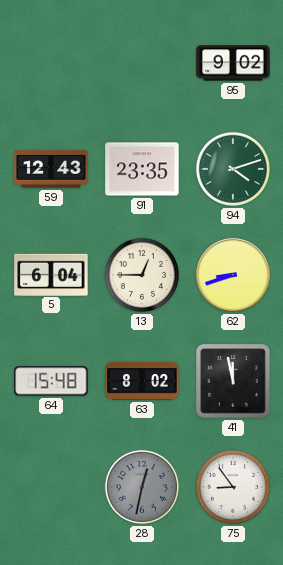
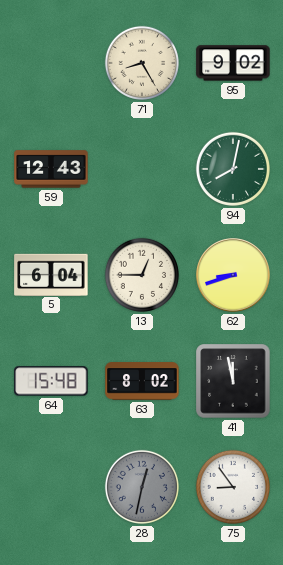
71: none -> 8:25 (142, 63)
91: 23:35 -> none (142, 169)
94: 4:12 -> 8:02 (233, 169)
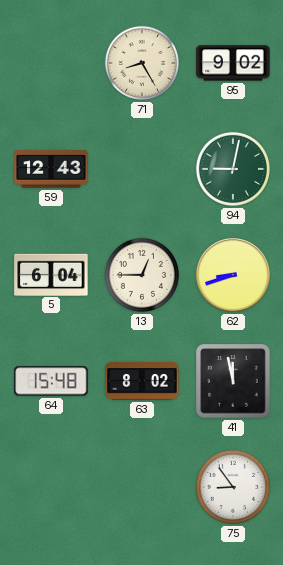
94: 8:02 -> 9:02 (233, 169)
28: 12:32 -> none (142, 487)
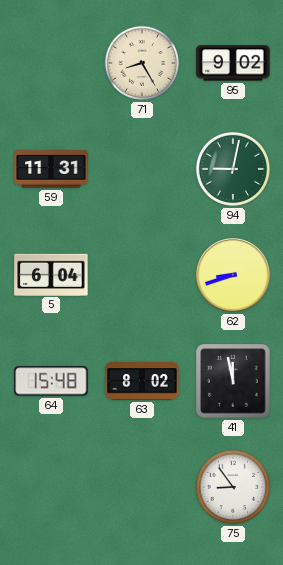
59: 12:43 -> 11:31 (51, 169)
13: 12:45 -> none (142, 275)
